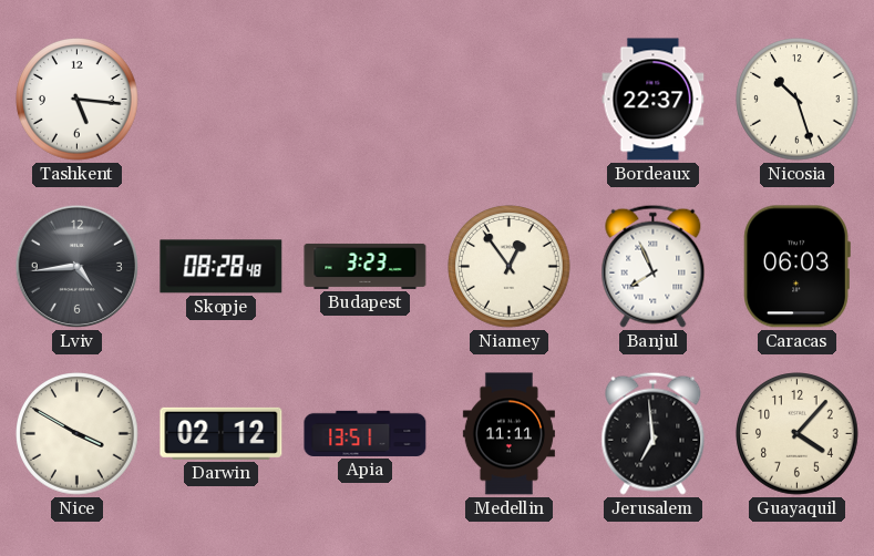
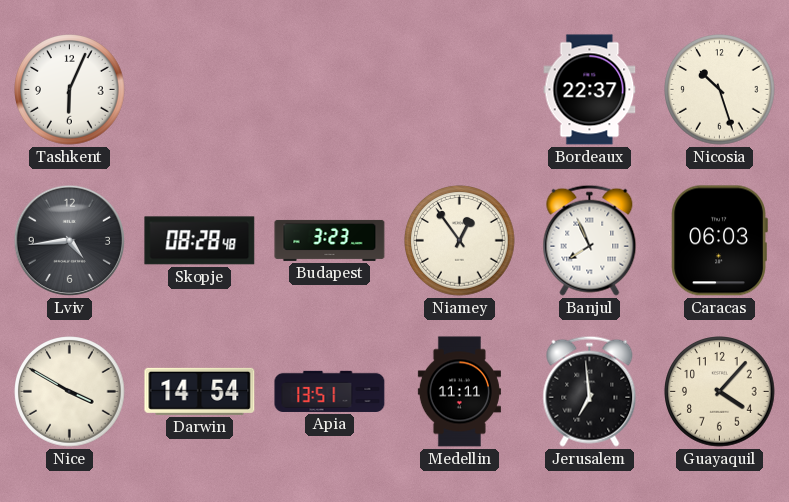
Tashkent: 5:16 -> 6:04 (70, 90)
Darwin: 02:12 -> 14:54 (200, 391)
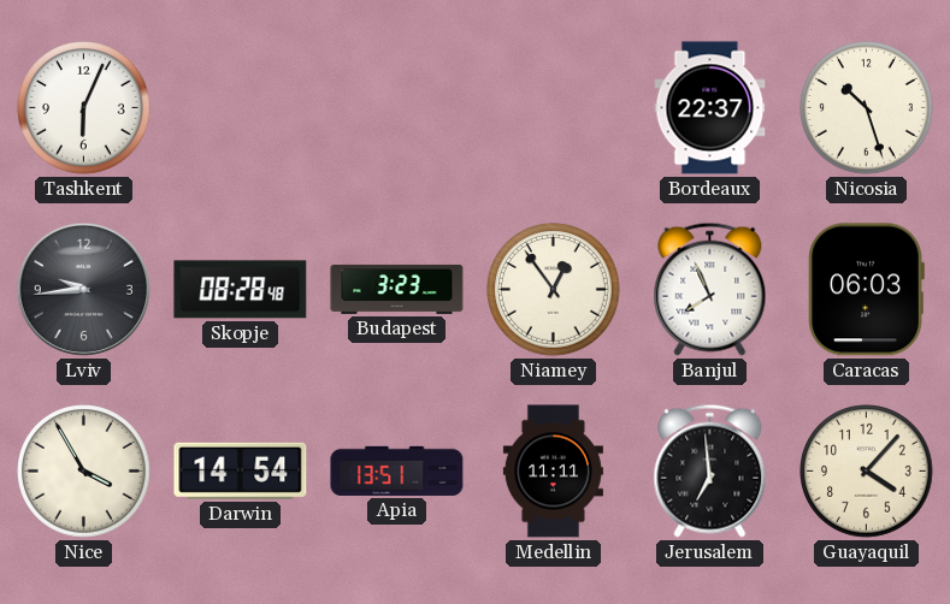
Lviv: 4:44 -> 9:44 (83, 289)
Nice: 3:50 -> 3:55 (84, 472)
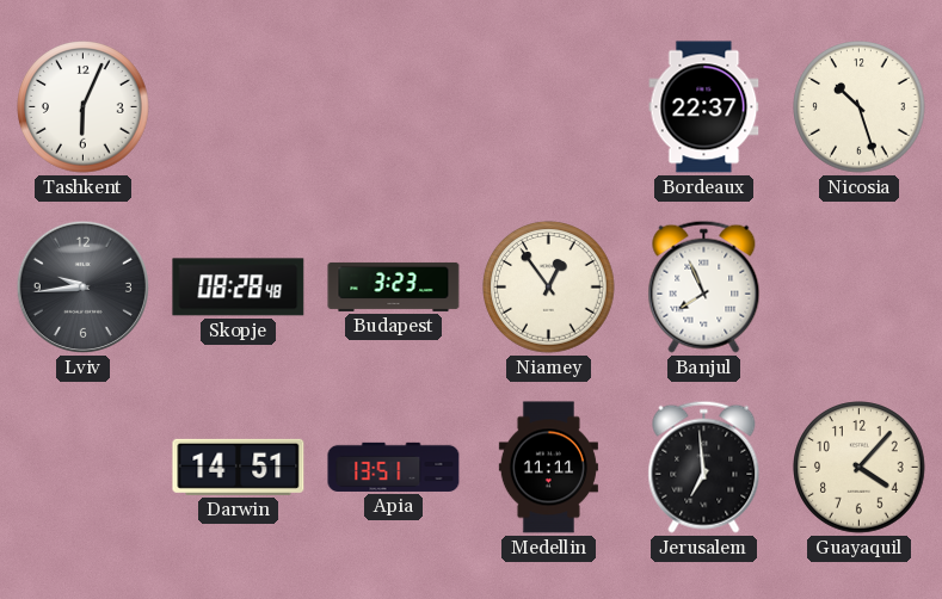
Caracas: 06:03 -> none (866, 290)
Nice: 3:55 -> none (84, 472)
Darwin: 14:54 -> 14:51 (239, 467)
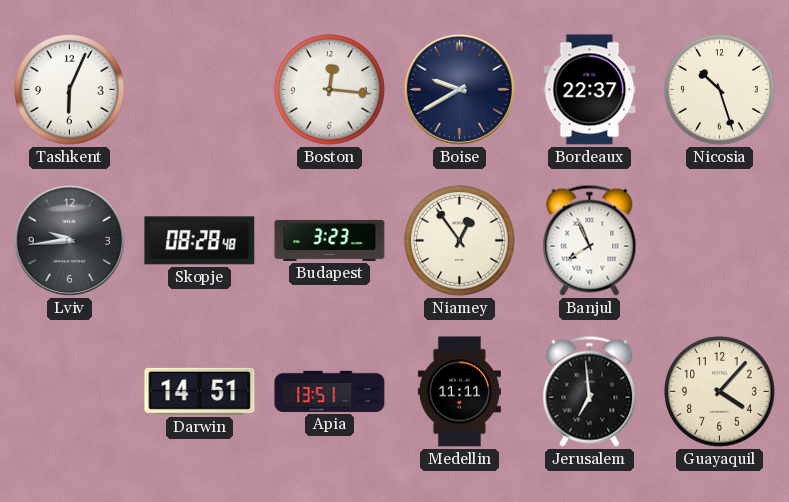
Boston: none -> 12:16 (330, 90)
Boise: none -> 9:40 (459, 89)
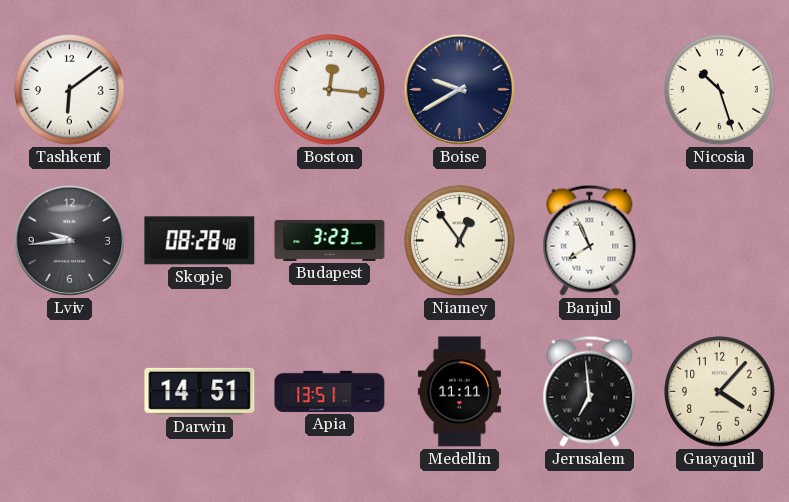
Tashkent: 6:04 -> 6:09 (70, 90)
Bordeaux: 22:37 -> none (590, 90)
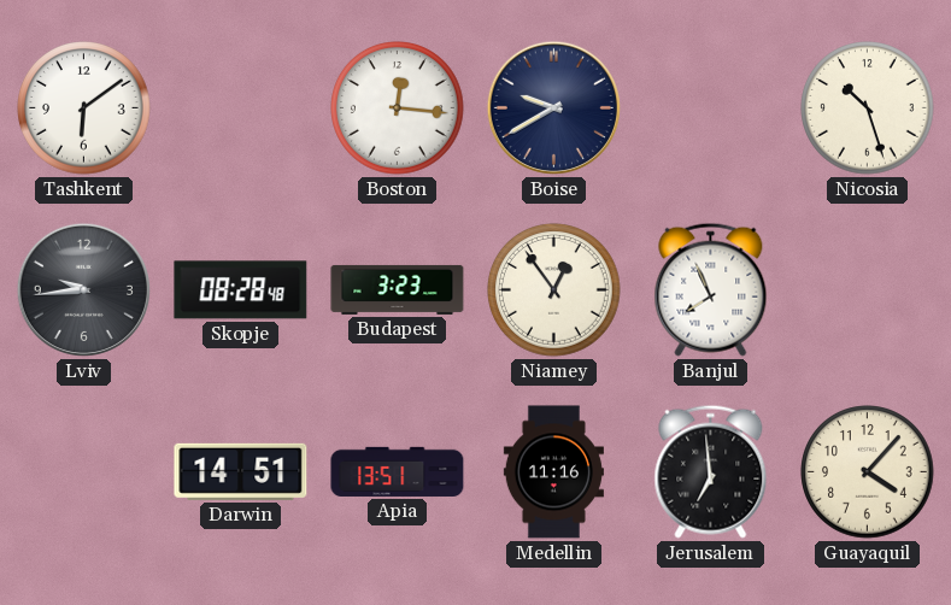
Medellin: 11:11 -> 11:16 (553, 472)
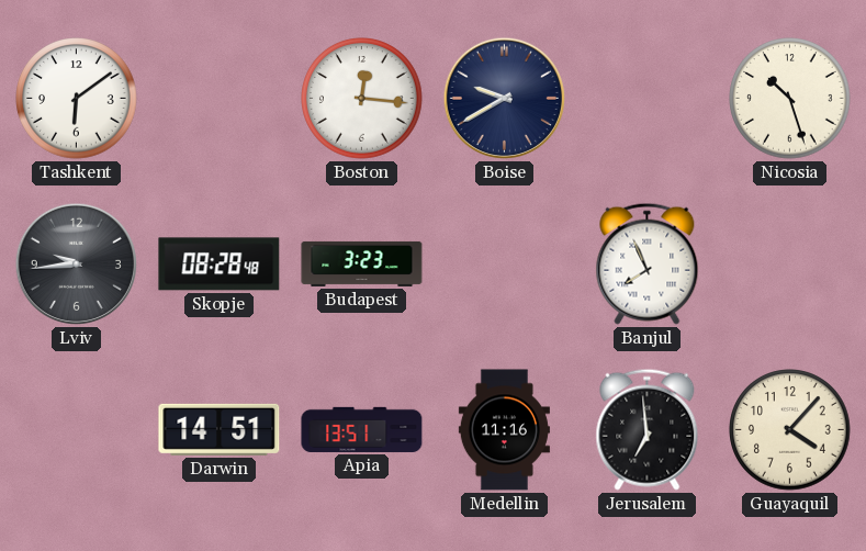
Niamey: 12:54 -> none (554, 290)
